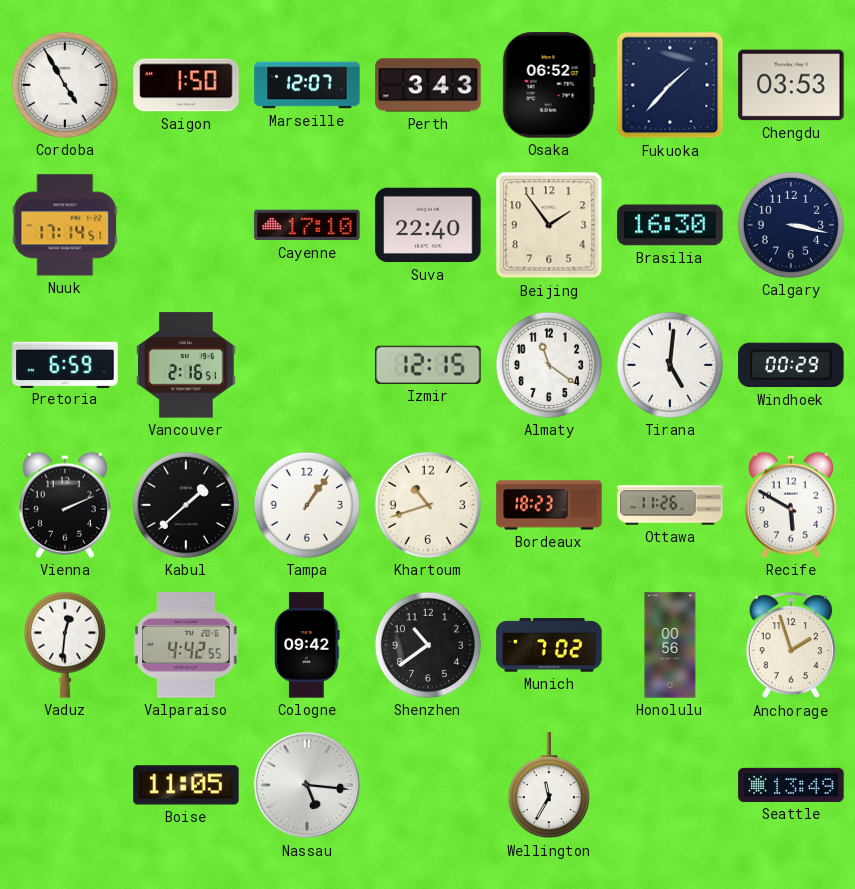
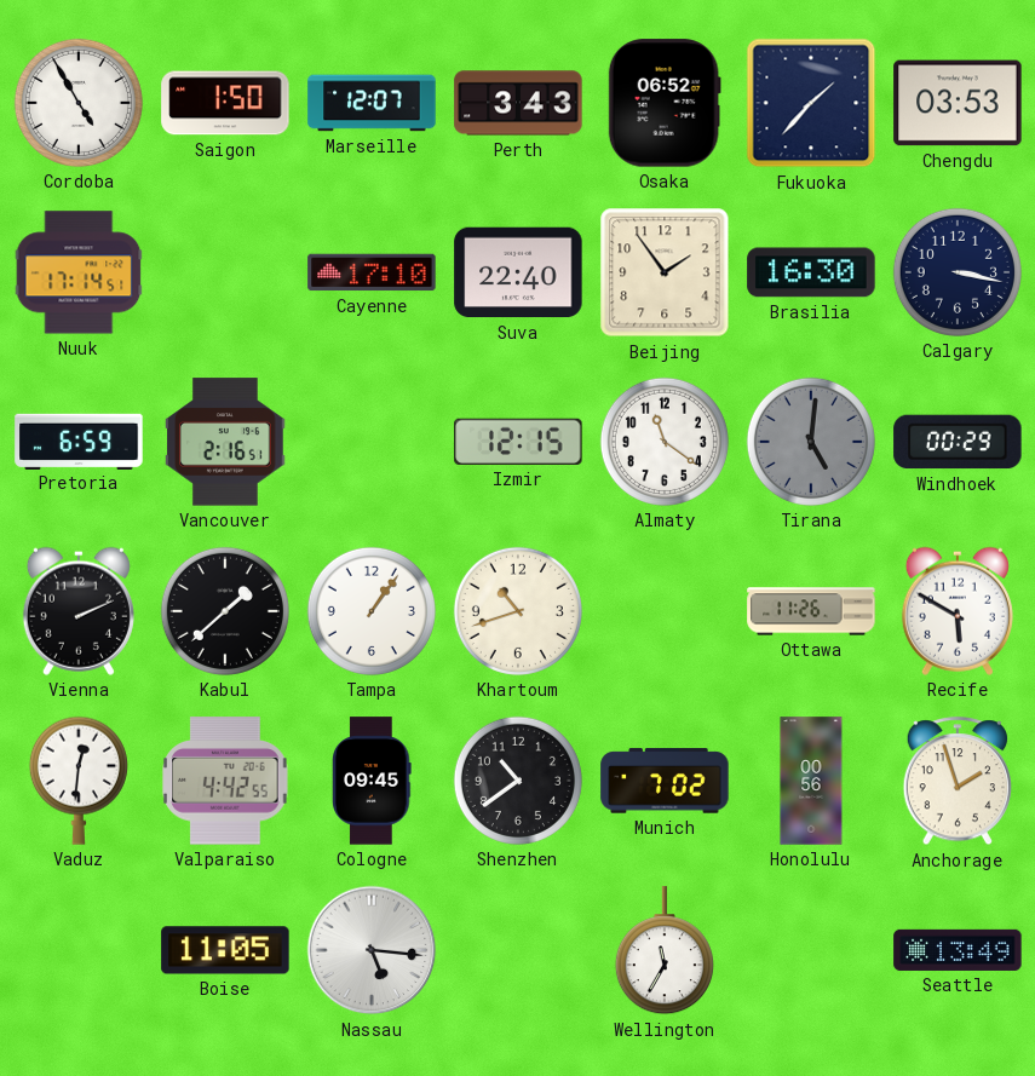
Tirana dial: white -> grey (811, 442)
Bordeaux: 18:23 -> none (549, 505)
Cologne: 09:42 -> 09:45 (372, 781)
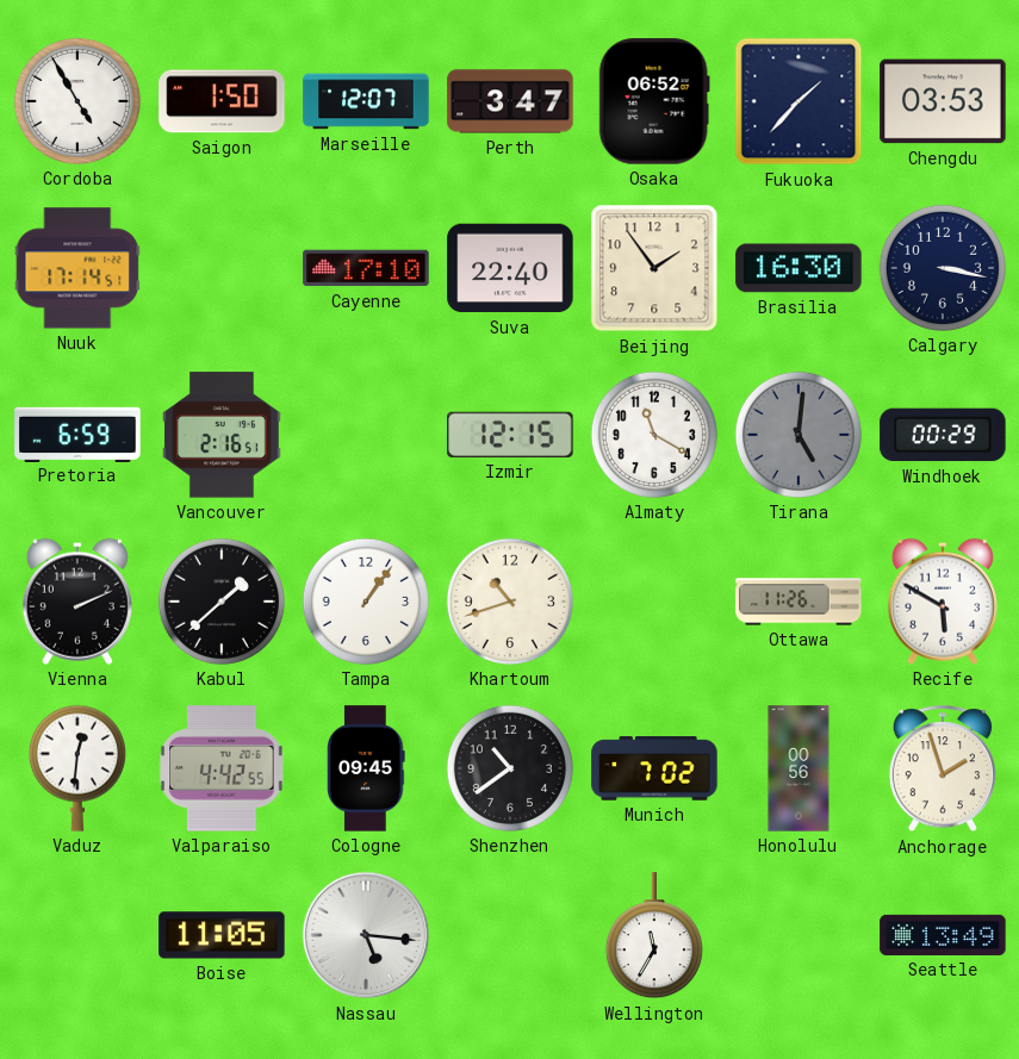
Perth: 3:43 -> 3:47 (510, 101)
Almaty: 11:21 -> 11:20 (654, 435)
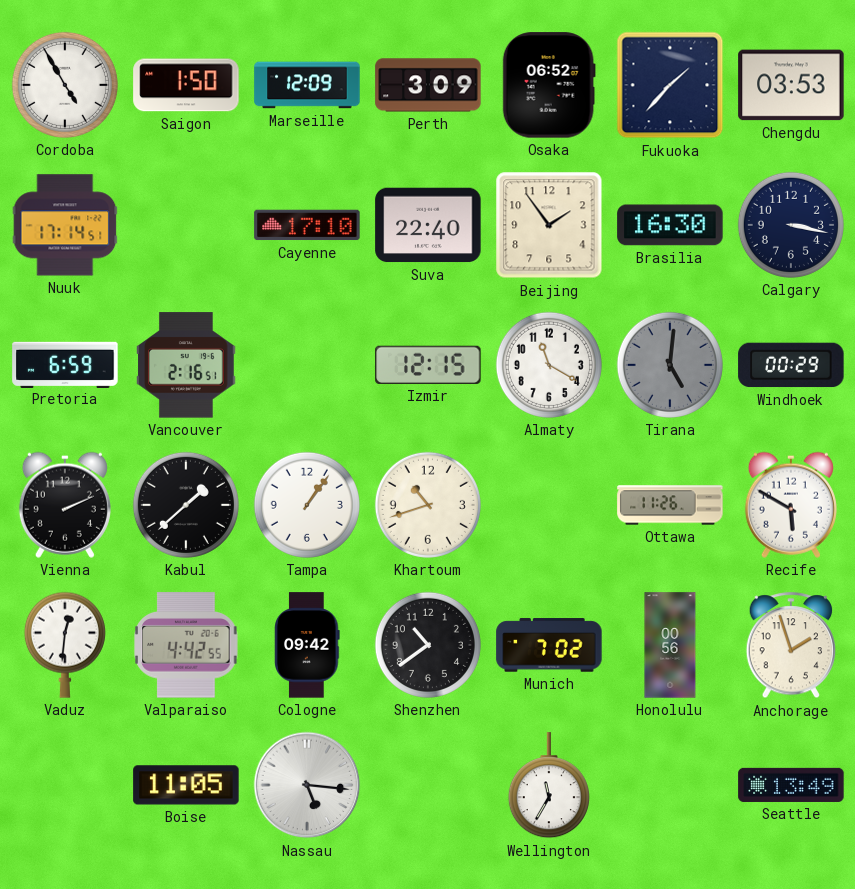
Marseille: 12:07 -> 12:09 (307, 85)
Perth: 3:47 -> 3:09 (428, 85)
Cologne: 09:45 -> 09:42 (307, 645)
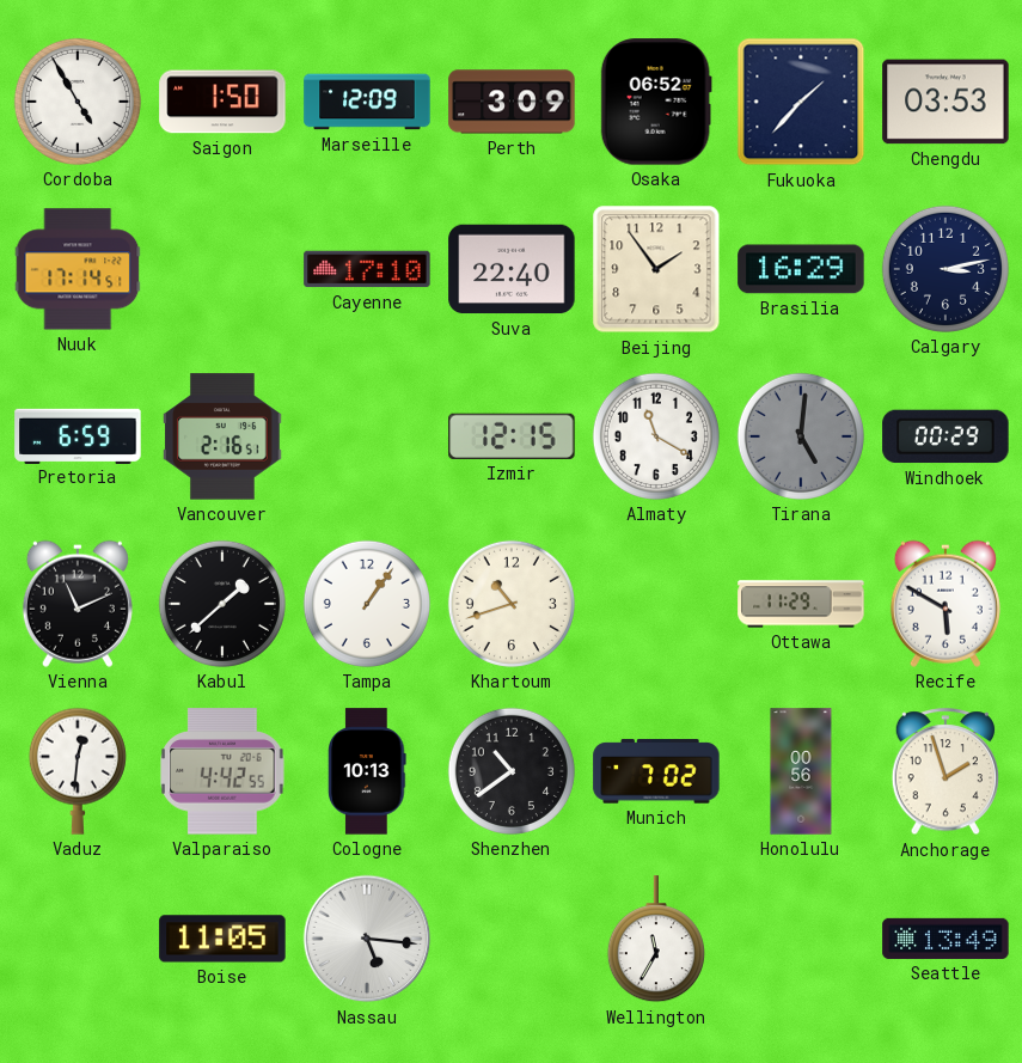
Brasilia: 16:30 -> 16:29 (801, 269)
Calgary: 3:17 -> 3:13 (945, 269)
Vienna: 2:11 -> 11:11 (78, 604)
Ottawa: 11:26 -> 11:29 (801, 604)
Cologne: 09:42 -> 10:13 (367, 771)
